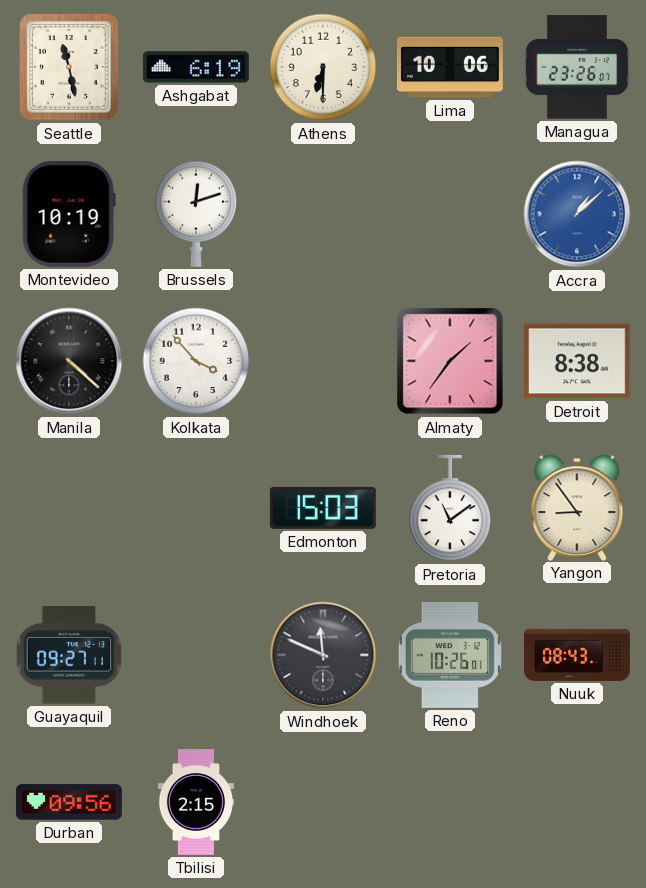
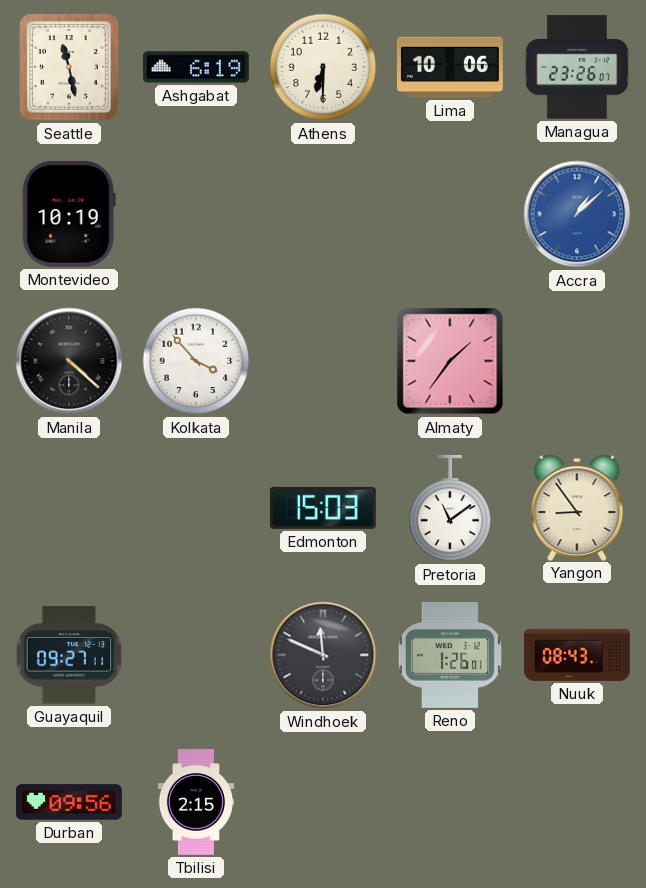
Brussels: 12:12 -> none (196, 214)
Detroit: 8:38 -> none (577, 361)
Reno: 10:26 -> 1:26 (450, 655)
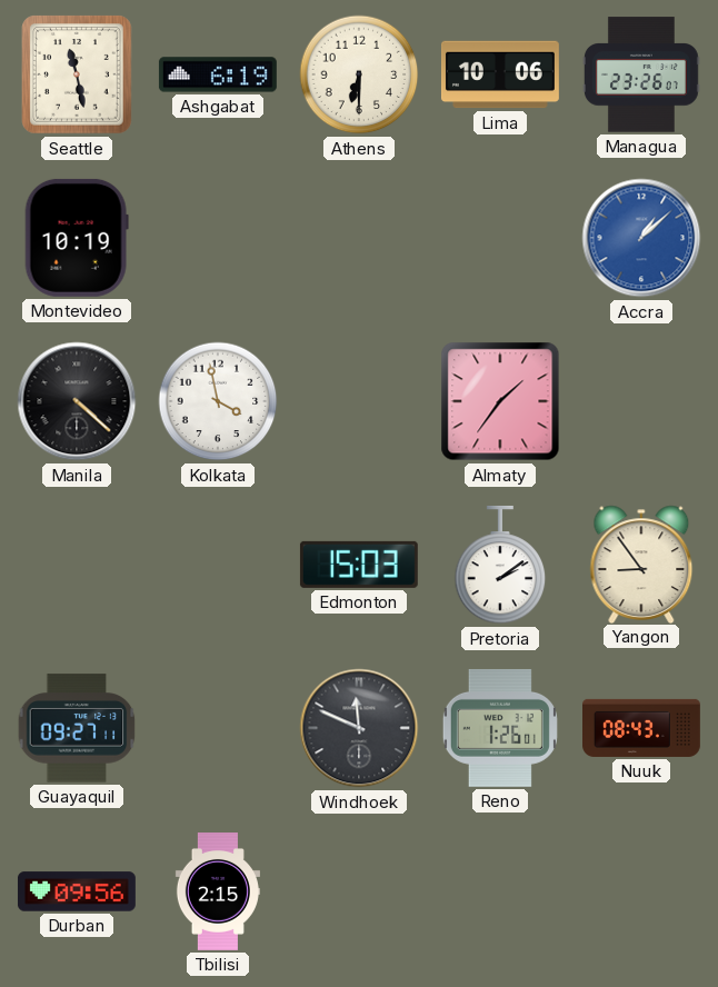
Kolkata: 3:53 -> 3:58 (218, 401)
Pretoria: 11:09 -> 2:09 (500, 565)
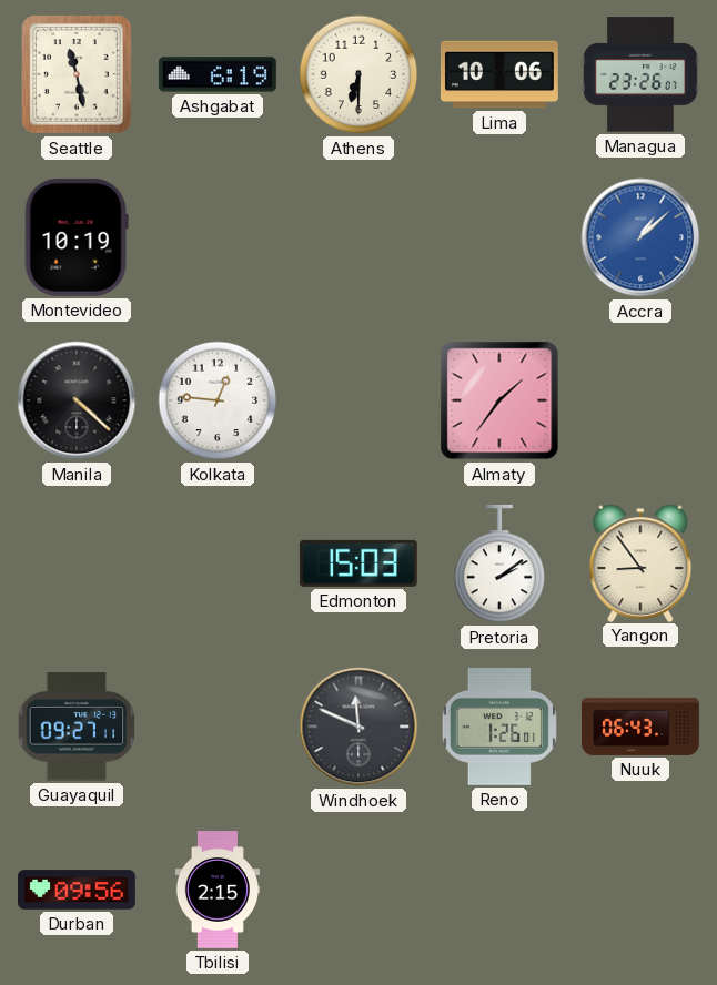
Kolkata: 3:58 -> 12:46 (218, 400)
Nuuk: 08:43 -> 06:43 (642, 727)
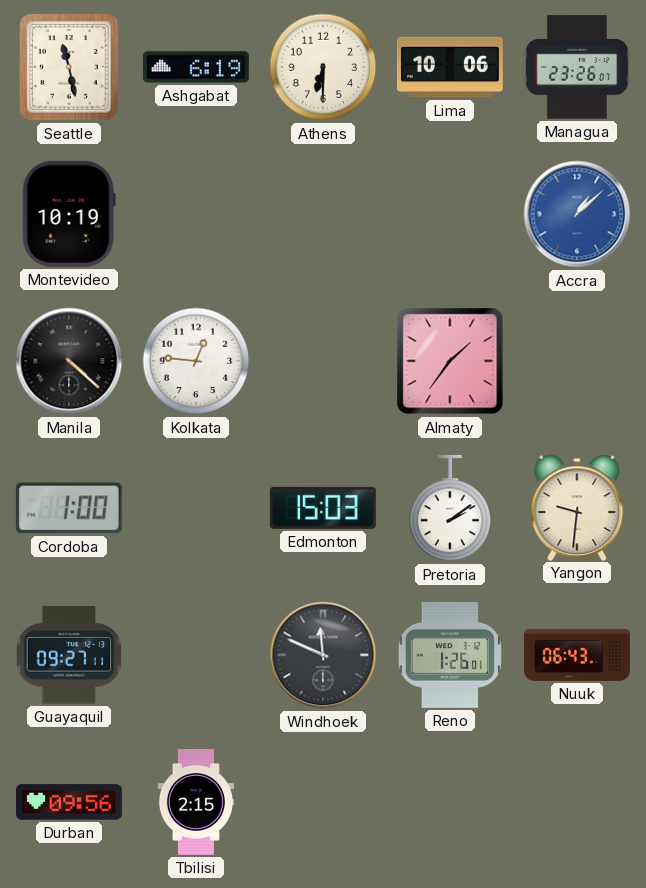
Cordoba: none -> 1:00 (69, 508)
Yangon: 8:54 -> 9:31 (577, 507)
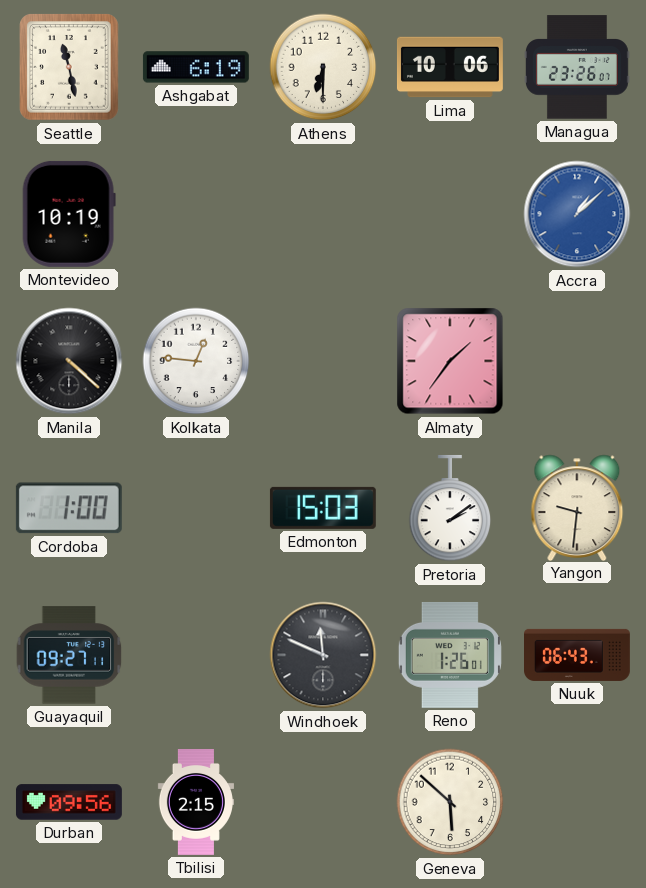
Geneva: none -> 5:52 (450, 802)
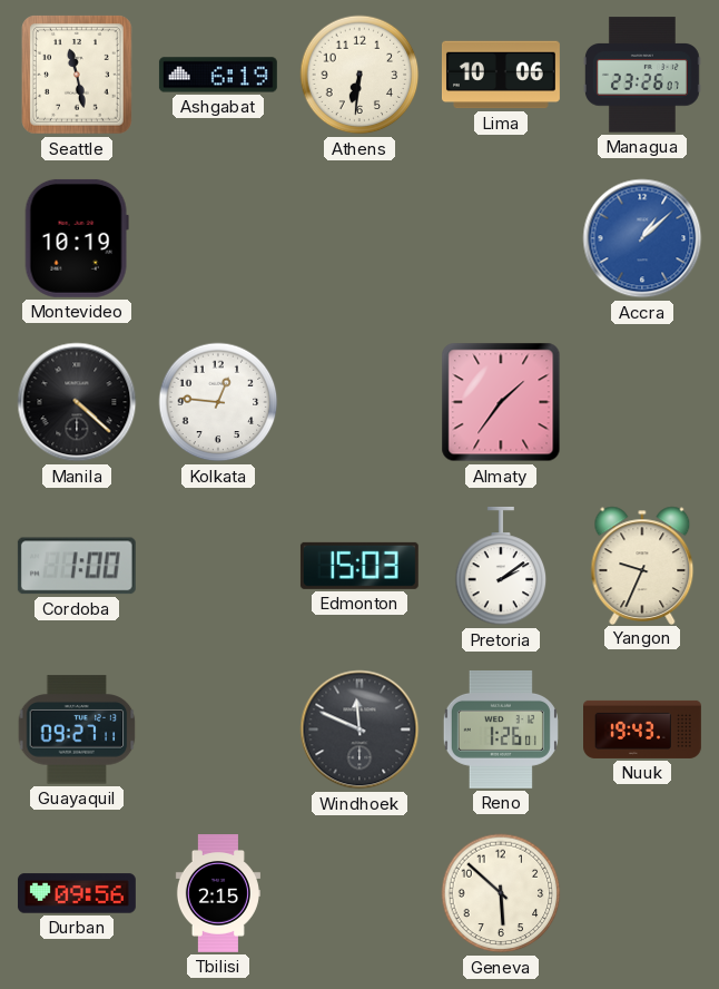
Athens: 6:30 -> 6:31 (359, 75)
Yangon: 9:31 -> 9:34 (642, 565)
Nuuk: 06:43 -> 19:43 (643, 729)
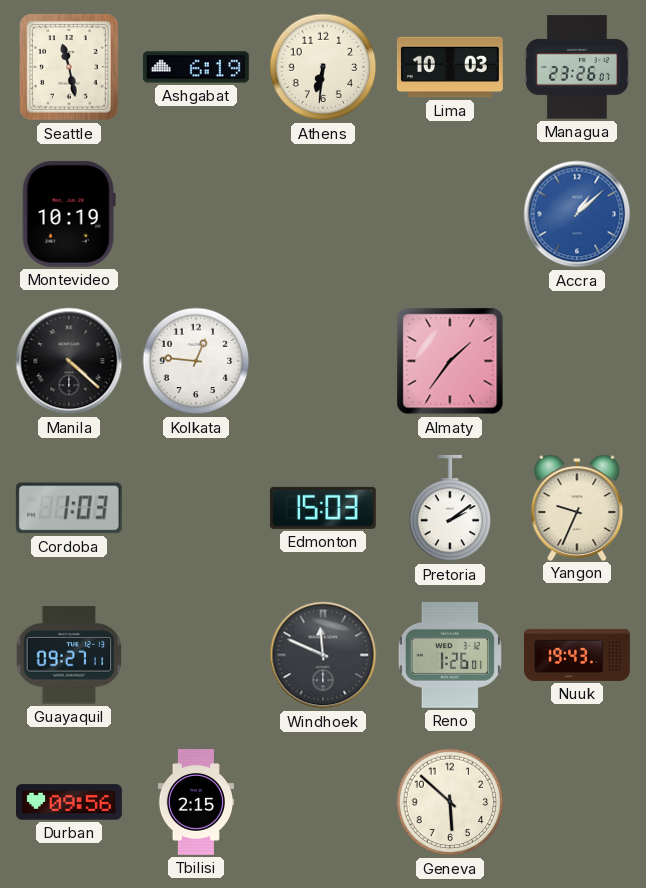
Lima: 10:06 -> 10:03 (450, 67)
Cordoba: 1:00 -> 1:03 (69, 508)
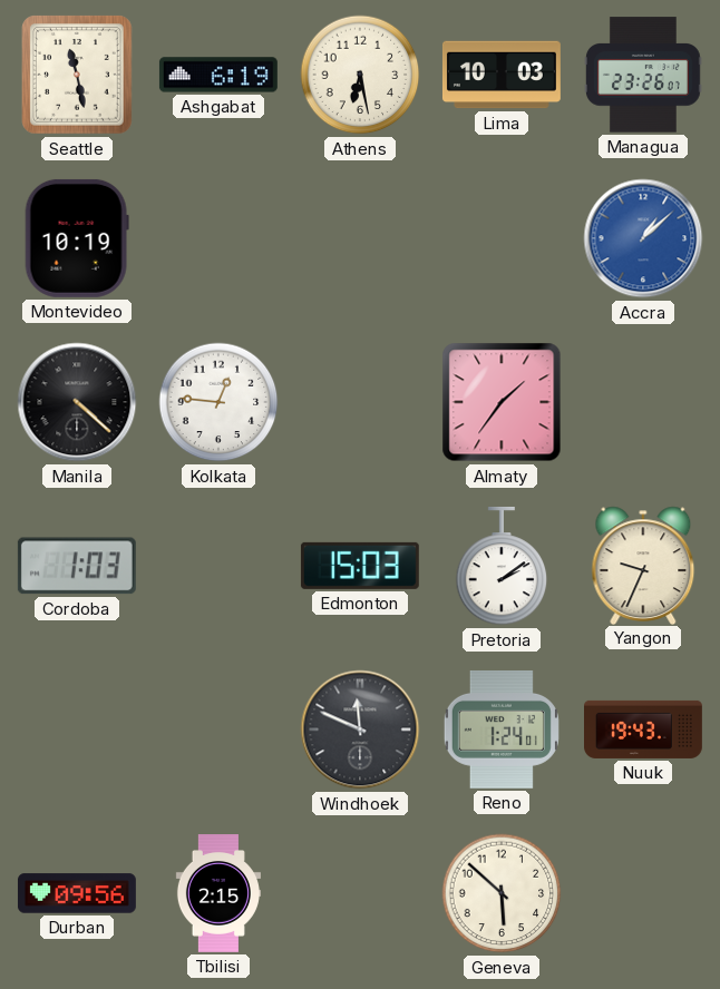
Athens: 6:31 -> 6:28 (360, 75)
Guayaquil: 09:27 -> none (69, 655)
Reno: 1:26 -> 1:24 (502, 729)
